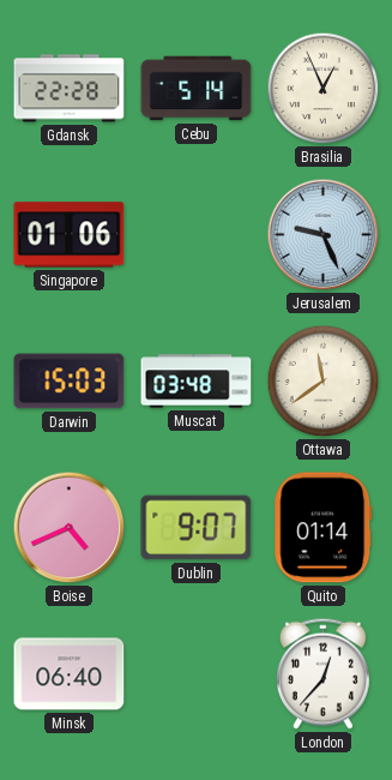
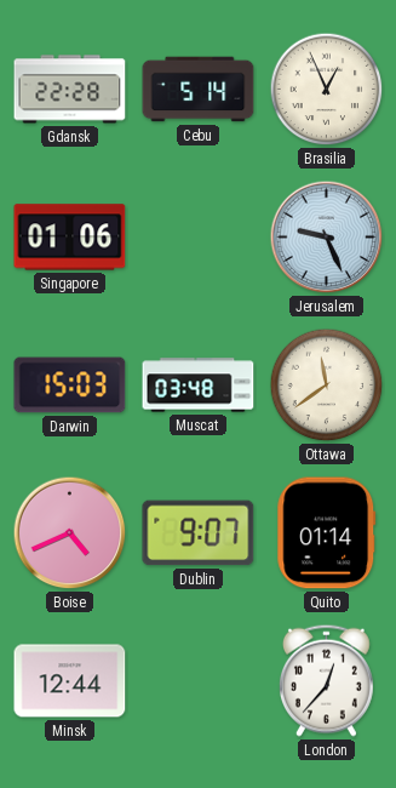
Minsk: 06:40 -> 12:44 (70, 681)
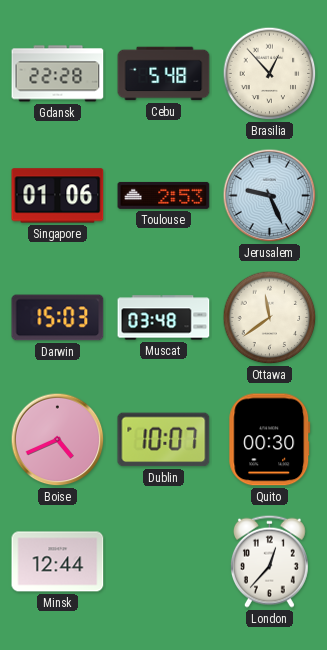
Cebu: 5:14 -> 5:48 (164, 74)
Brasilia: 12:56 -> 12:53 (270, 74)
Toulouse: none -> 2:53 (164, 195)
Dublin: 9:07 -> 10:07 (164, 440)
Quito: 01:14 -> 00:30 (270, 440)
